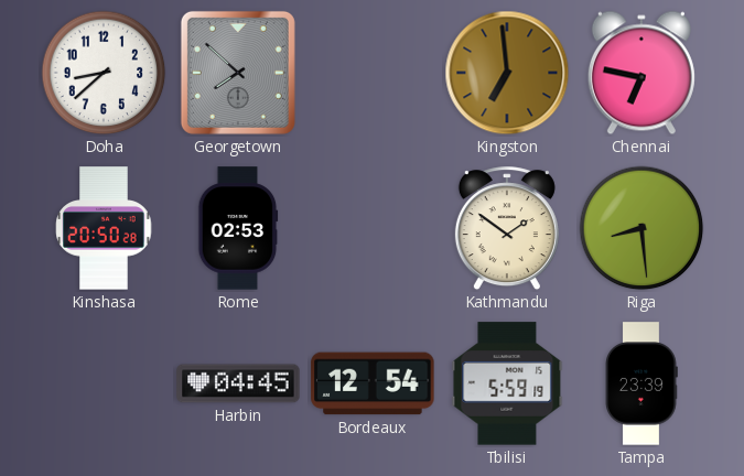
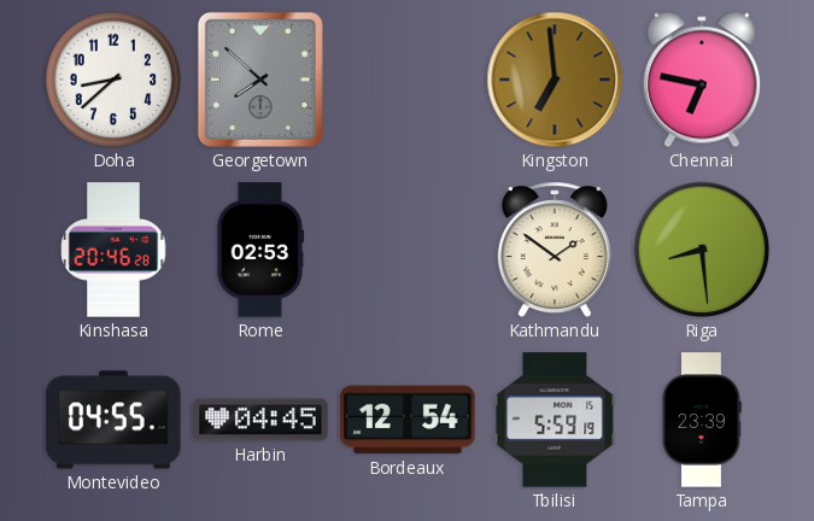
Kinshasa: 20:50 -> 20:46 (113, 250)
Montevideo: none -> 04:55 (113, 420)
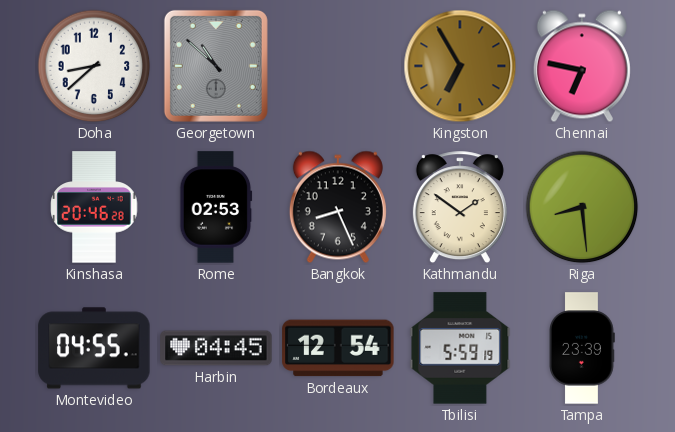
Georgetown: 7:52 -> 10:52 (216, 66)
Kingston: 6:59 -> 6:55 (460, 66)
Bangkok: none -> 8:26 (338, 207)
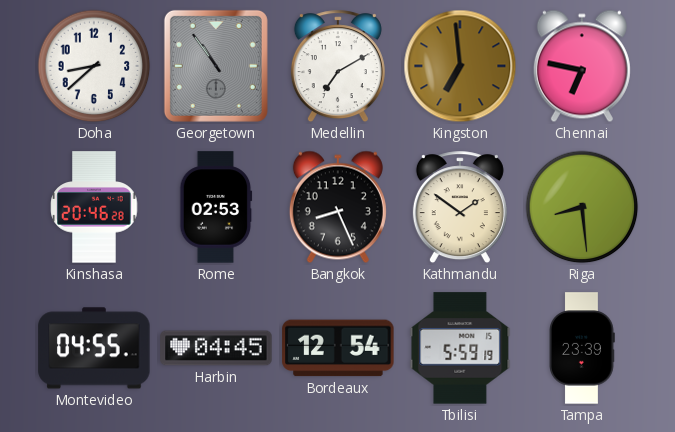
Georgetown: 10:52 -> 10:54 (216, 66)
Medellin: none -> 7:10 (338, 67)
Kingston: 6:55 -> 6:59 (460, 66)
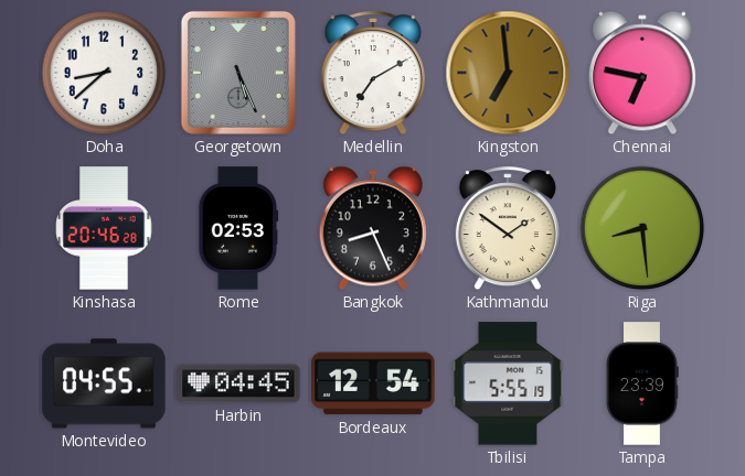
Georgetown: 10:54 -> 5:26 (238, 73)
Tbilisi: 5:59 -> 5:55 (508, 383)
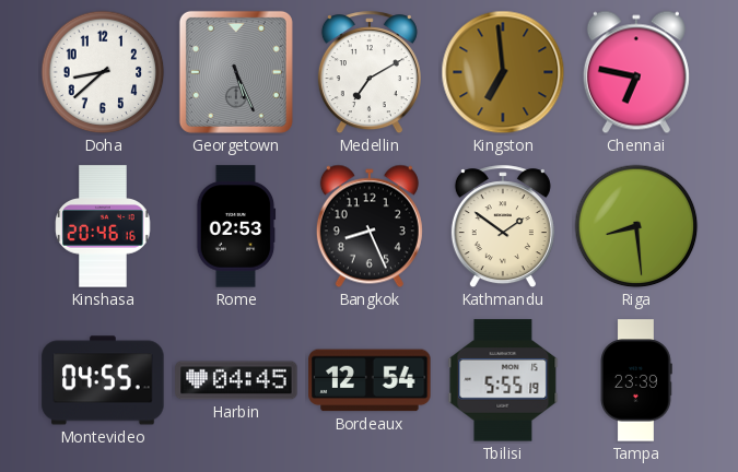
Kinshasa: 20:46:28 -> 20:46:16 (103, 226)
